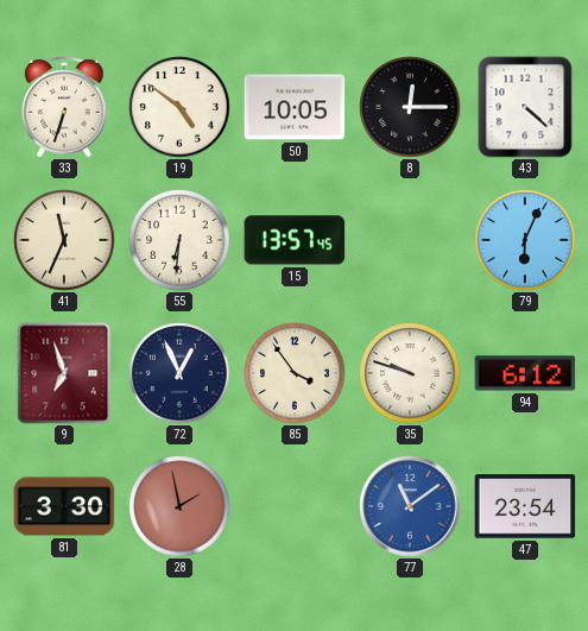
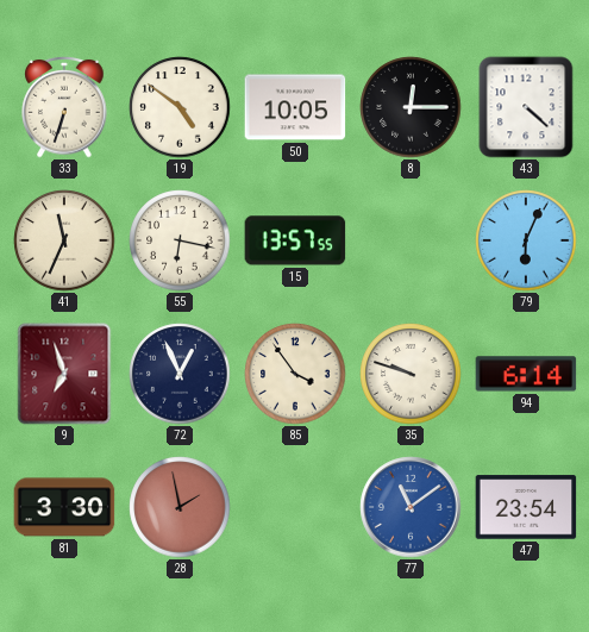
55: 6:31 -> 6:17 (180, 240)
15: 13:57:45 -> 13:57:55 (295, 240)
94: 6:12 -> 6:14 (526, 374)
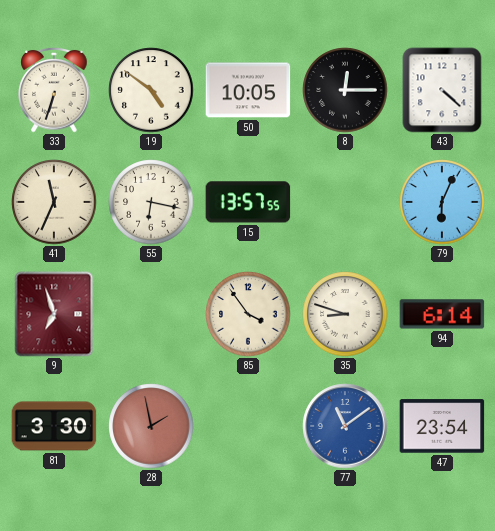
72: 12:56 -> none (180, 374)
35: 9:48 -> 8:48 (345, 314)
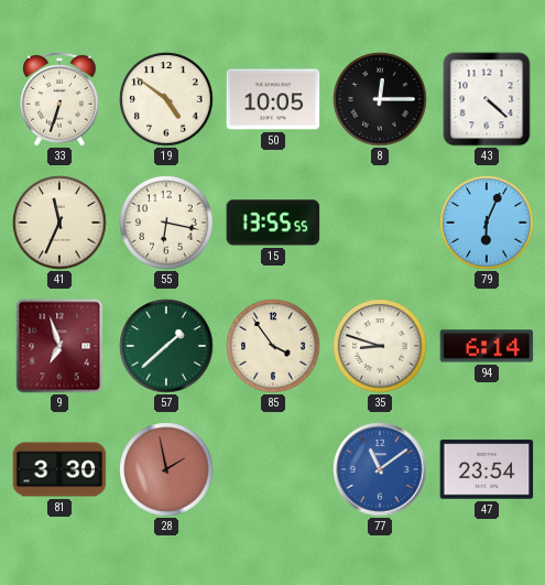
15: 13:57 -> 13:55 (273, 223)
57: none -> 1:38 (166, 346)
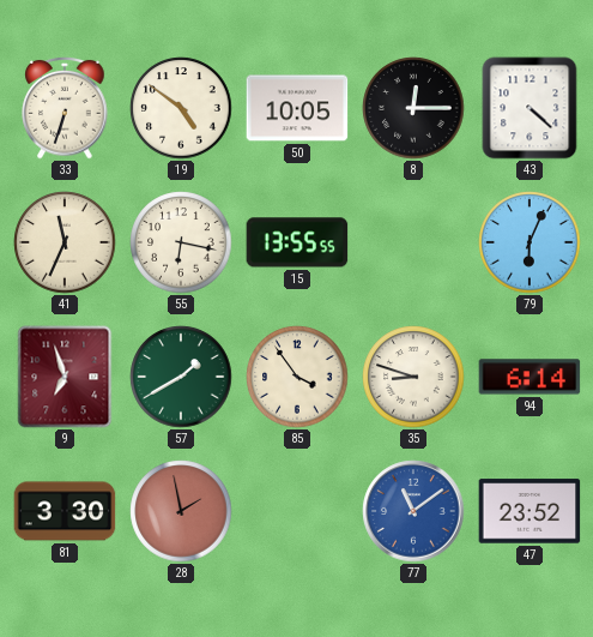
57: 1:38 -> 1:40 (181, 377)
47: 23:54 -> 23:52 (530, 511)
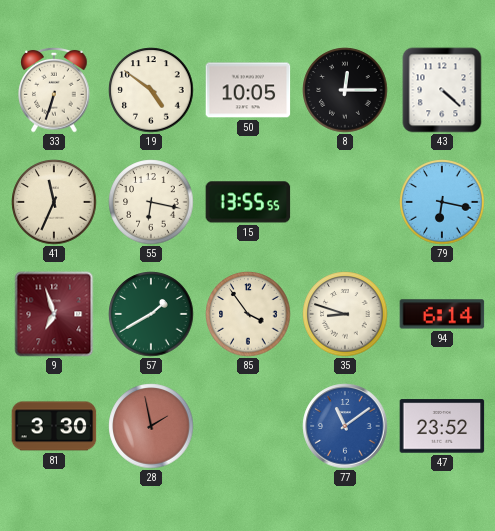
79: 6:04 -> 6:17 (442, 202)
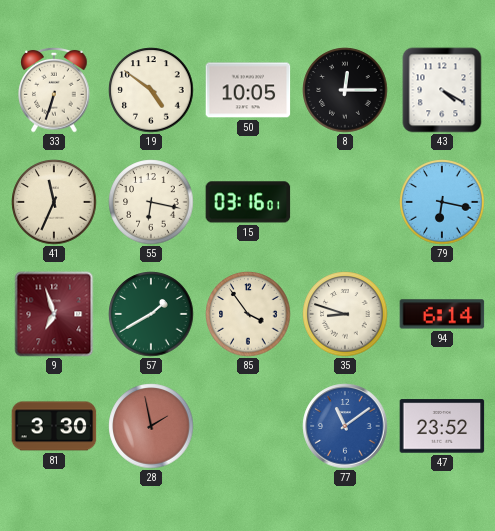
43: 4:22 -> 4:20 (442, 90)
15: 13:55 -> 03:16 (248, 202)
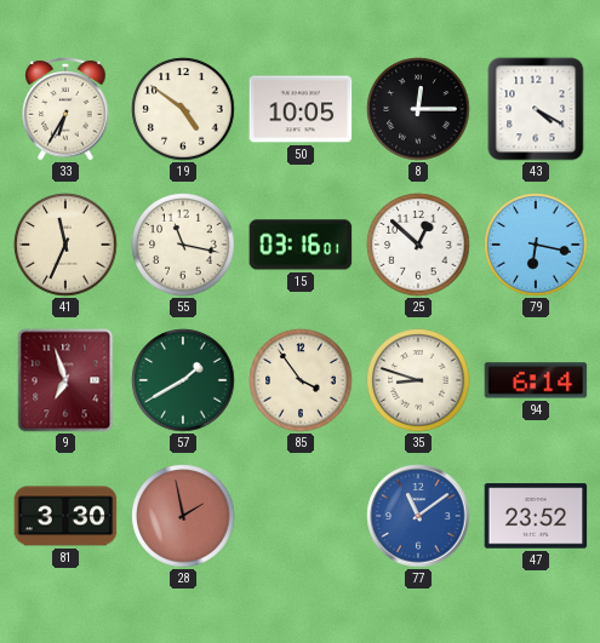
33: 6:33 -> 6:35 (65, 109)
55: 6:17 -> 11:17 (183, 245)
25: none -> 12:52 (418, 245)
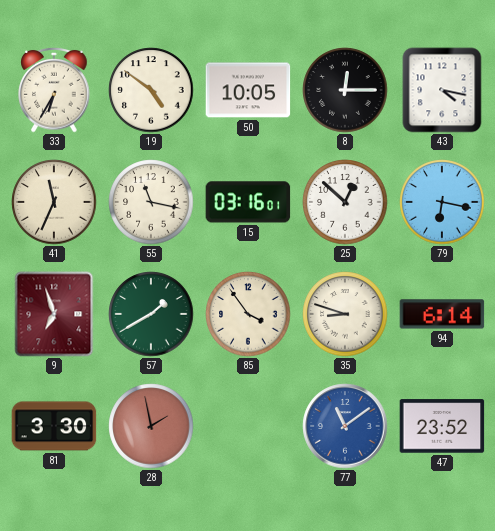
43: 4:20 -> 4:17 (442, 90)
